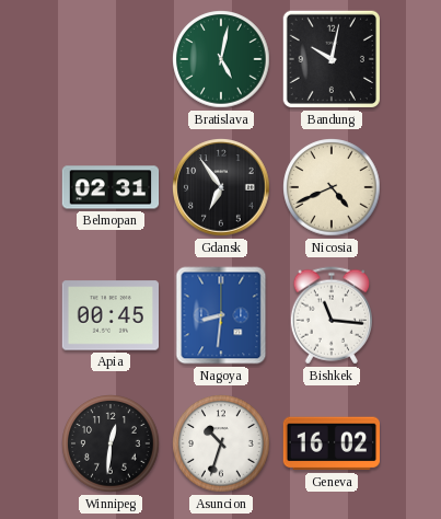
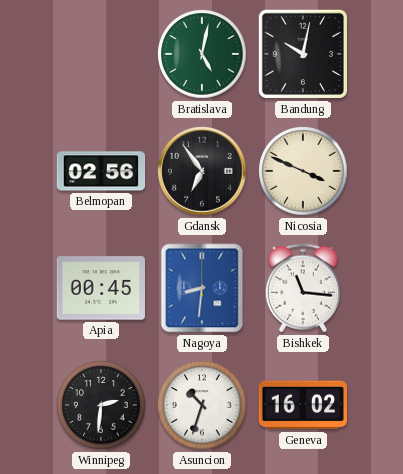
Belmopan: 02:31 -> 02:56 (101, 171)
Nicosia: 4:41 -> 3:49 (303, 171)
Winnipeg: 12:31 -> 2:31 (101, 405)
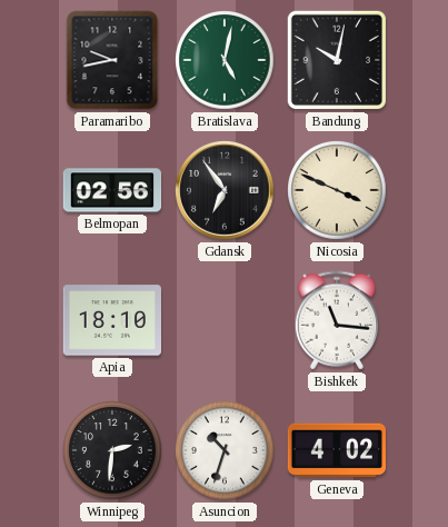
Paramaribo: none -> 9:43 (112, 60)
Apia: 00:45 -> 18:10 (111, 320)
Nagoya: 8:31 -> none (202, 288)
Geneva: 16:02 -> 4:02 (336, 450)
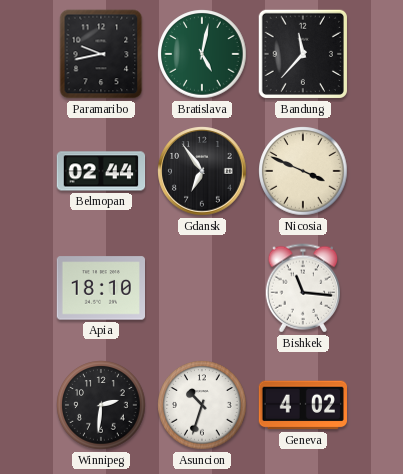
Bandung: 10:02 -> 11:37 (303, 54)
Belmopan: 02:56 -> 02:44 (101, 171)
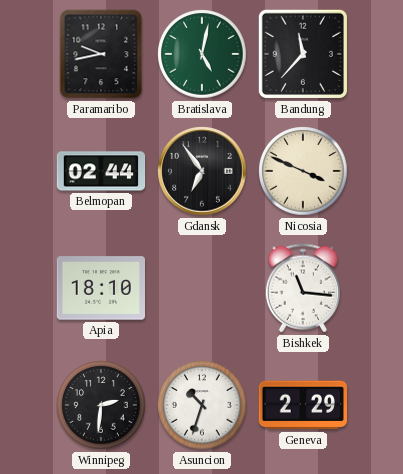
Geneva: 4:02 -> 2:29 (302, 405)
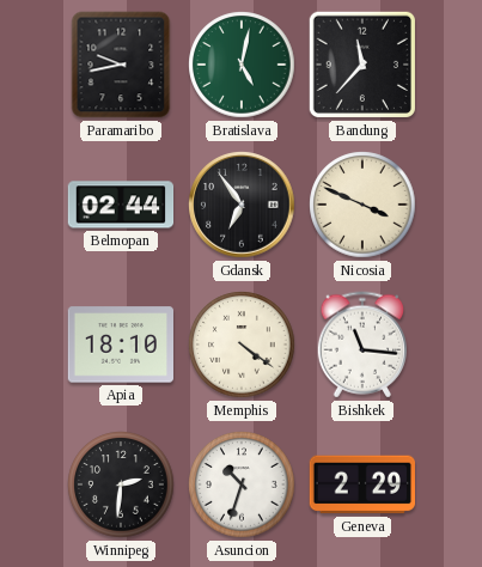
Memphis: none -> 4:21 (242, 345)
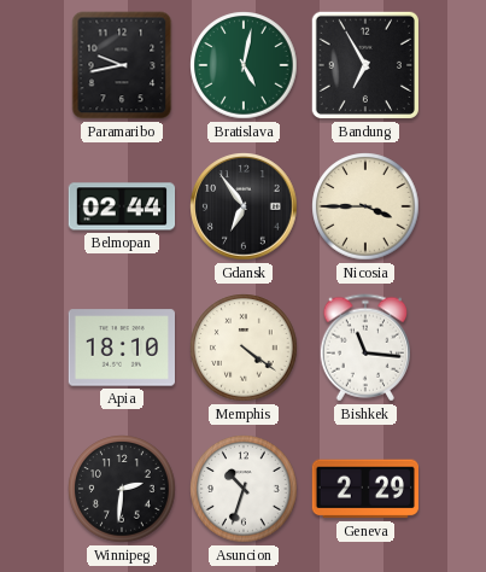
Bandung: 11:37 -> 6:55 (365, 65)
Nicosia: 3:49 -> 3:45 (365, 206)
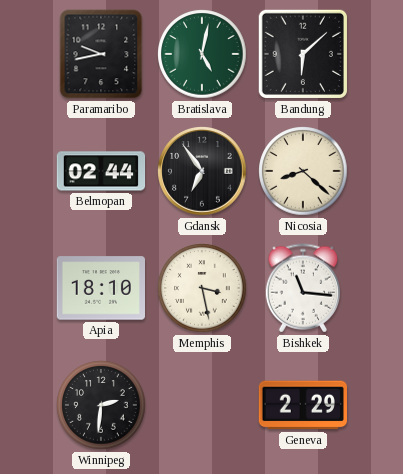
Bandung: 6:55 -> 6:08 (303, 54)
Nicosia: 3:45 -> 8:22 (303, 171)
Memphis: 4:21 -> 3:28 (202, 288)
Asuncion: 10:33 -> none (244, 489)
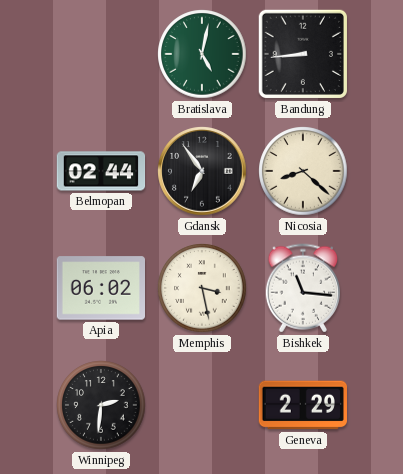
Paramaribo: 9:43 -> none (101, 54)
Bandung: 6:08 -> 8:44 (303, 54)
Apia: 18:10 -> 06:02 (100, 288)
